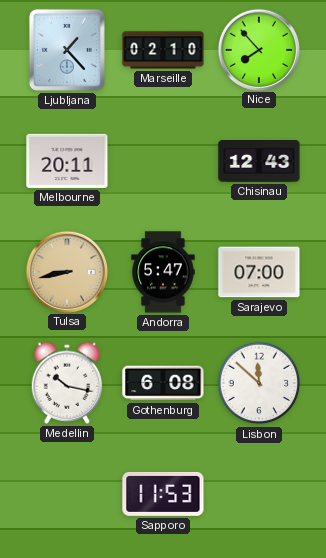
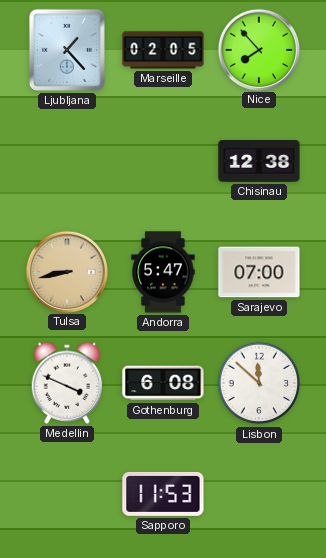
Marseille: 02:10 -> 02:05 (163, 50)
Melbourne: 20:11 -> none (67, 161)
Chisinau: 12:43 -> 12:38 (259, 162)
Medellin: 10:17 -> 3:49 (67, 383)
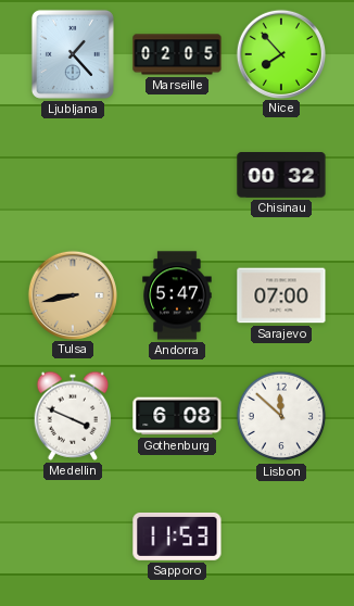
Chisinau: 12:38 -> 00:32 (281, 176)
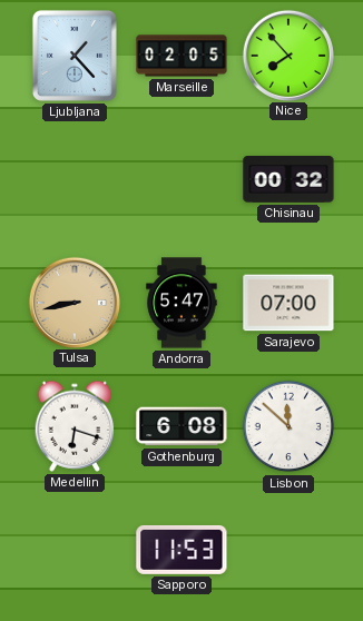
Medellin: 3:49 -> 6:18 (75, 426)
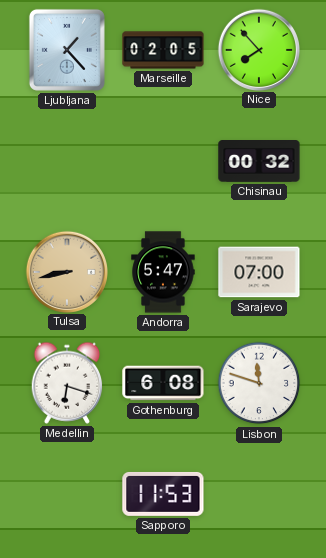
Lisbon: 11:52 -> 11:48 (259, 383)
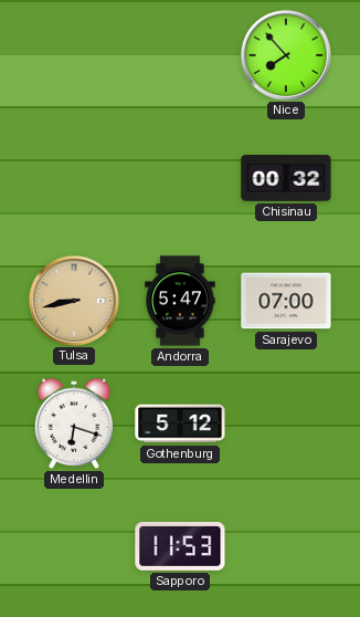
Ljubljana: 1:23 -> none (67, 50)
Marseille: 02:05 -> none (163, 50)
Gothenburg: 6:08 -> 5:12 (180, 423)
Lisbon: 11:48 -> none (259, 383)
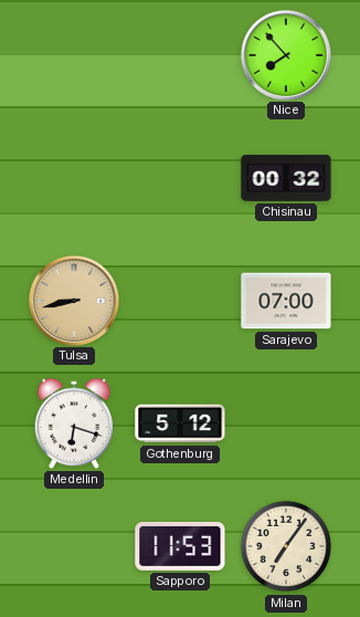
Andorra: 5:47 -> none (180, 301)
Milan: none -> 7:06 (286, 546)
